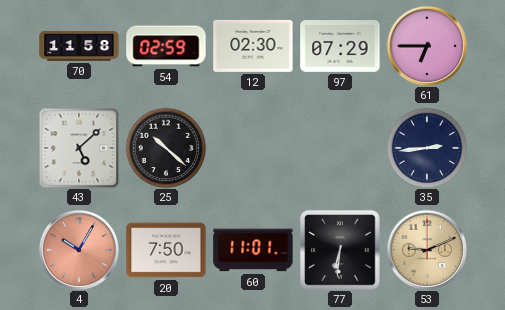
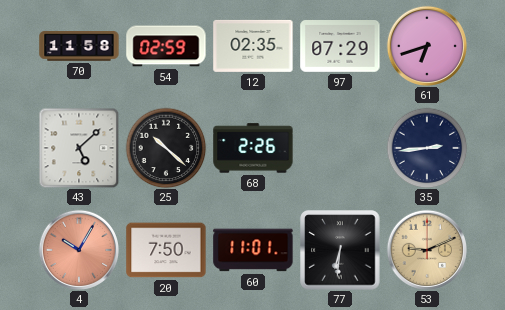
12: 02:30 -> 02:35 (253, 46)
61: 6:45 -> 6:42 (426, 45)
68: none -> 2:26 (253, 148)
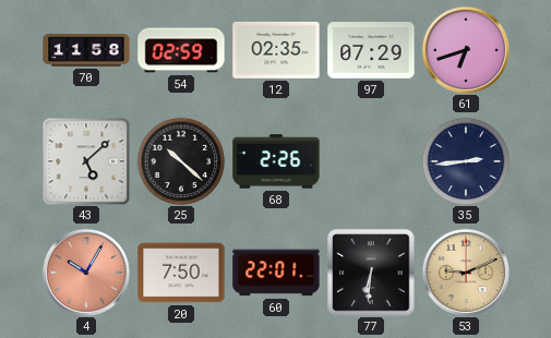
60: 11:01 -> 22:01 (276, 273)
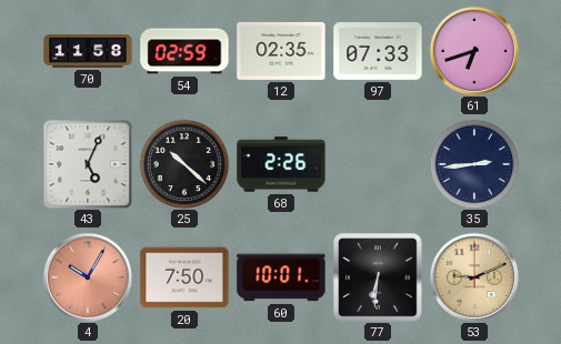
97: 07:29 -> 07:33 (378, 52)
43: 5:08 -> 5:04 (88, 164)
60: 22:01 -> 10:01 (281, 277)
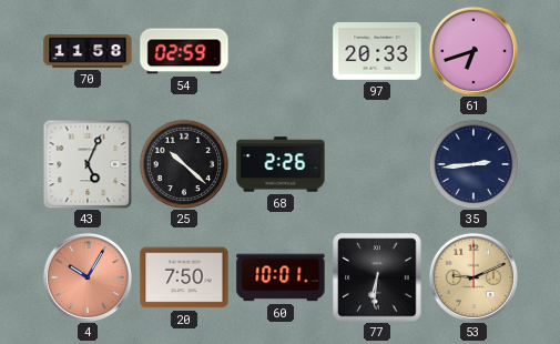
12: 02:35 -> none (281, 51)
97: 07:33 -> 20:33 (377, 52)
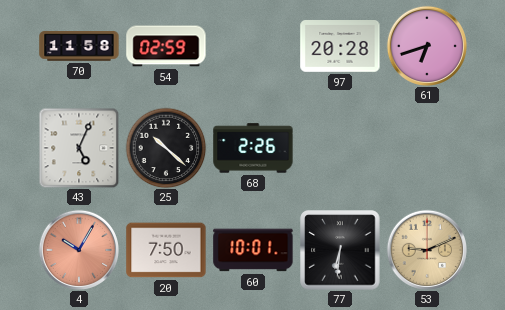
97: 20:33 -> 20:28 (340, 47)
35: 2:44 -> none (474, 164)
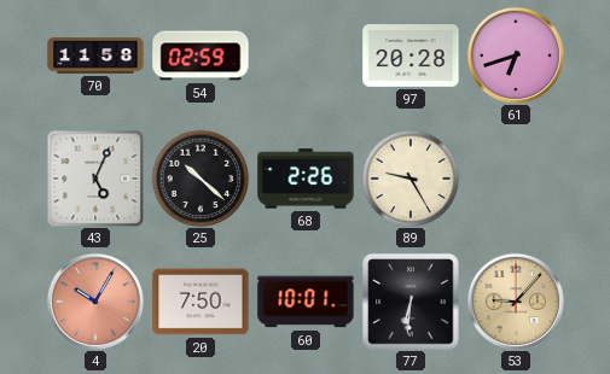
89: none -> 9:25 (411, 179)
53: 9:11 -> 9:07 (515, 300)
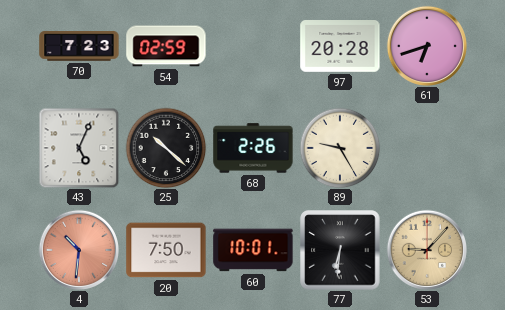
70: 11:58 -> 7:23 (79, 46)
4: 10:05 -> 10:31 (78, 249)
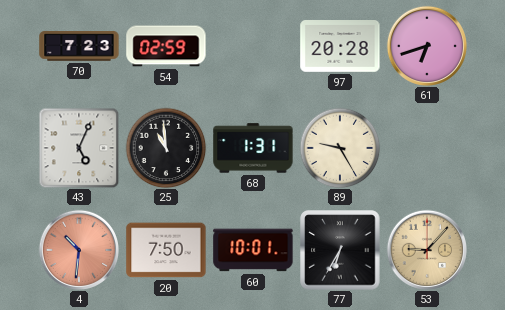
25: 10:22 -> 10:59 (166, 148)
68: 2:26 -> 1:31 (253, 148)
77: 6:31 -> 6:35 (340, 250)
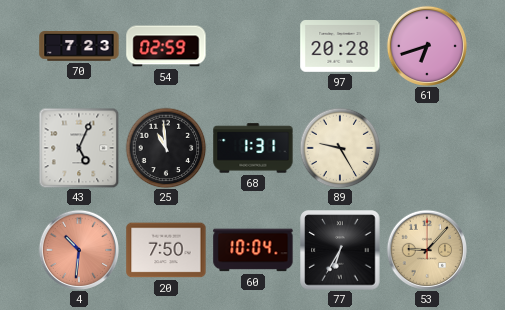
60: 10:01 -> 10:04 (253, 250)
